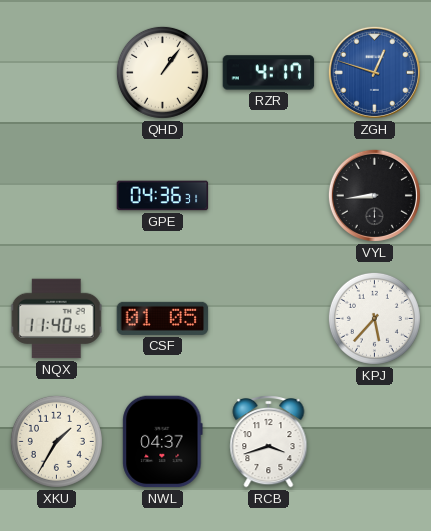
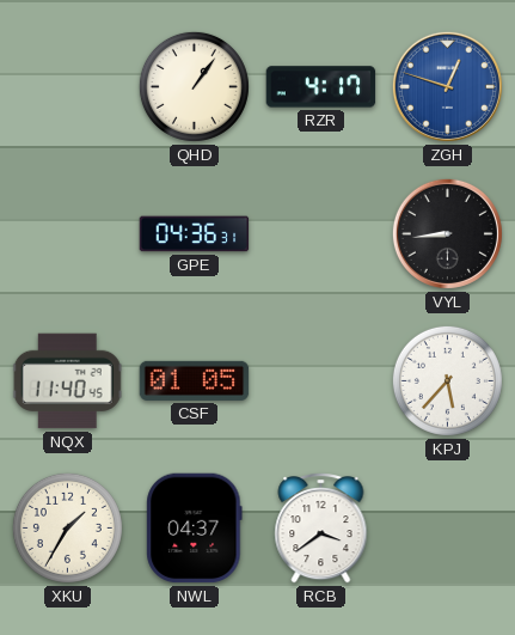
RCB: 3:42 -> 3:39 (321, 527)
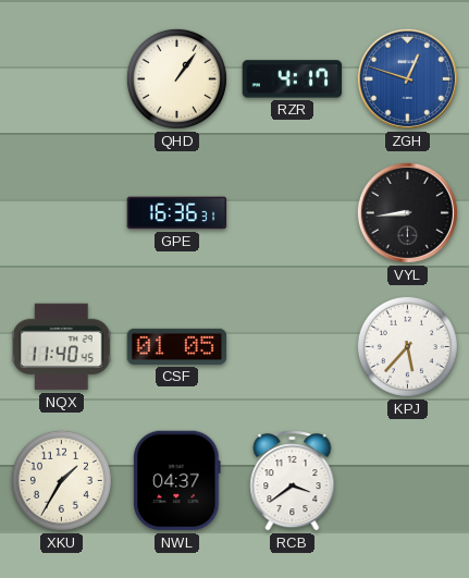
GPE: 04:36 -> 16:36 (177, 213)
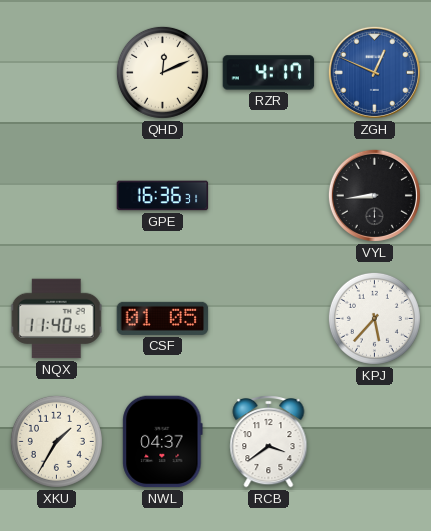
QHD: 1:06 -> 12:11 (162, 72)
ZGH: 12:48 -> 12:49 (374, 72)
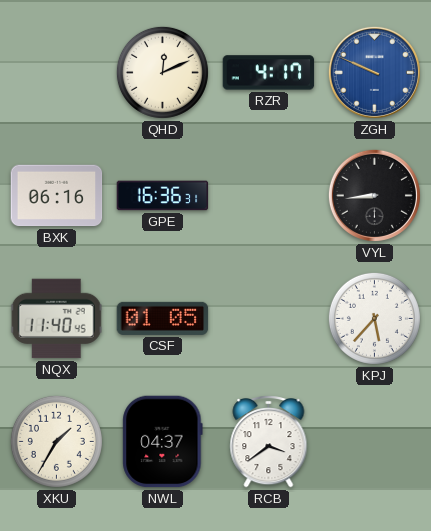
ZGH: 12:49 -> 9:49 (374, 72)
BXK: none -> 06:16 (57, 196)
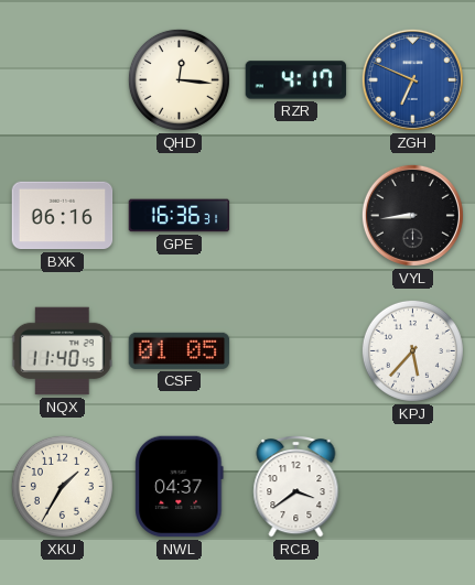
QHD: 12:11 -> 12:16 (179, 79)
ZGH: 9:49 -> 6:49 (412, 79)
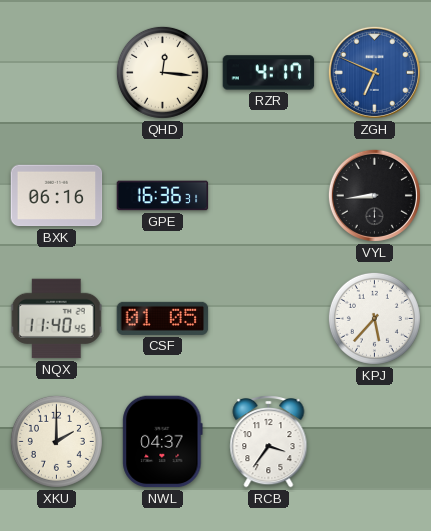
XKU: 1:35 -> 2:00 (56, 441)
RCB: 3:39 -> 3:36 (269, 441)
